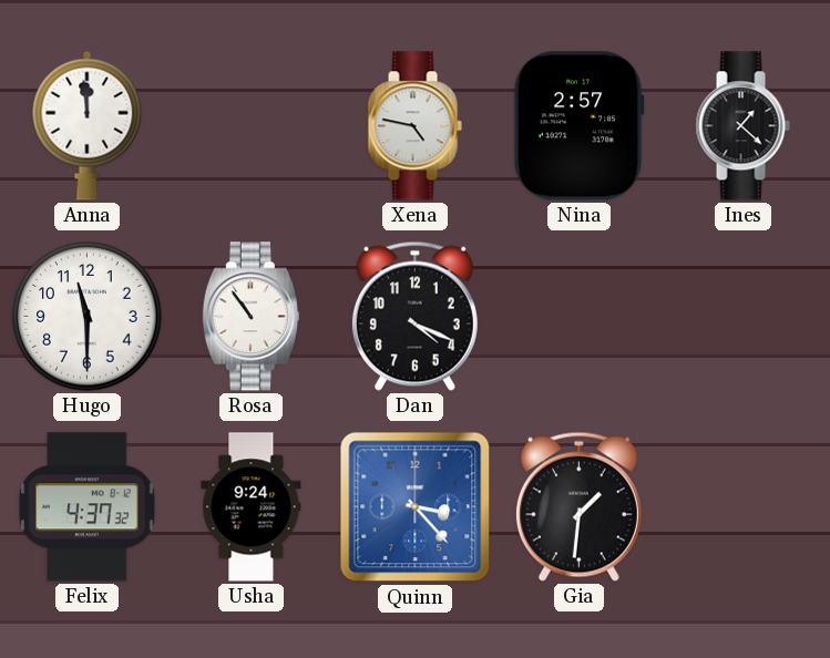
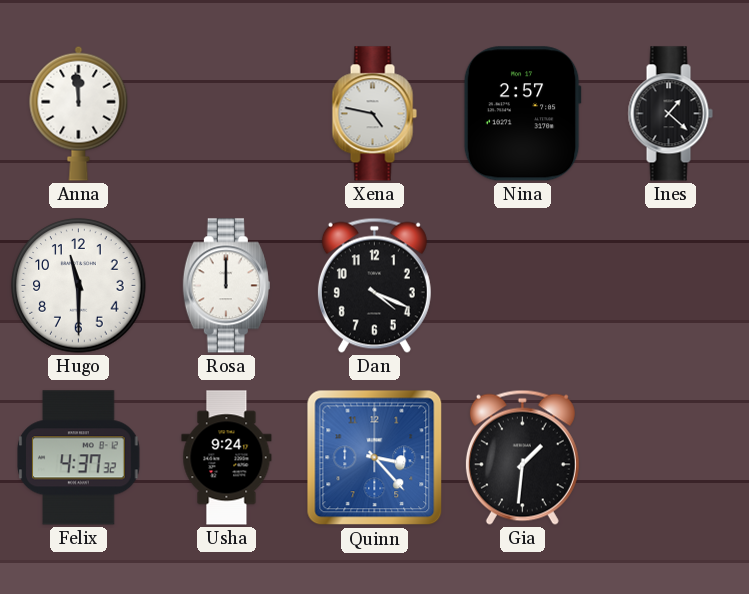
Rosa: 10:54 -> 12:00 (226, 286)
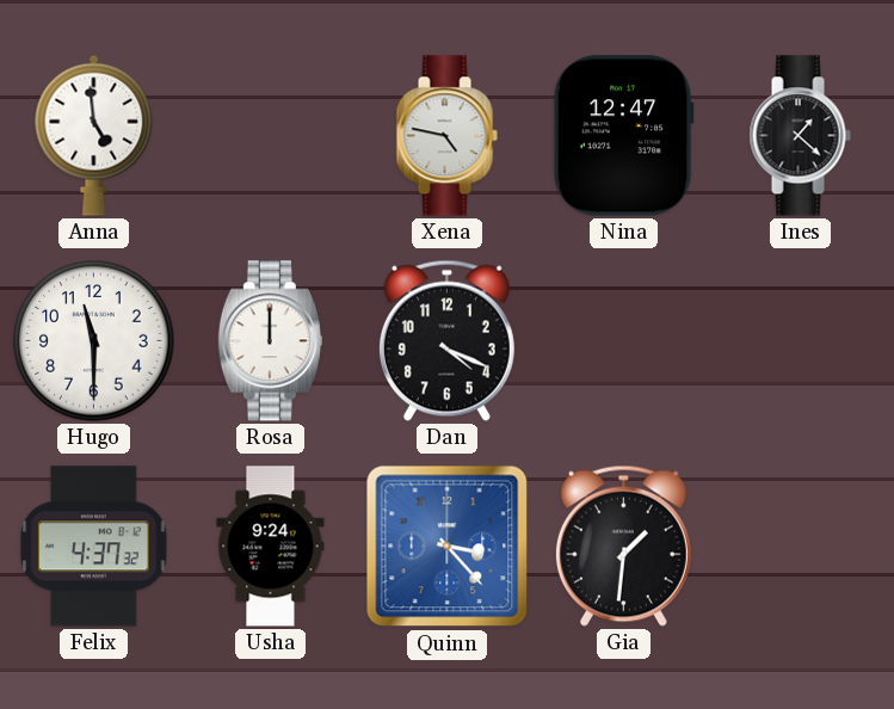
Anna: 11:59 -> 4:59 (94, 135)
Nina: 2:57 -> 12:47 (623, 136)
